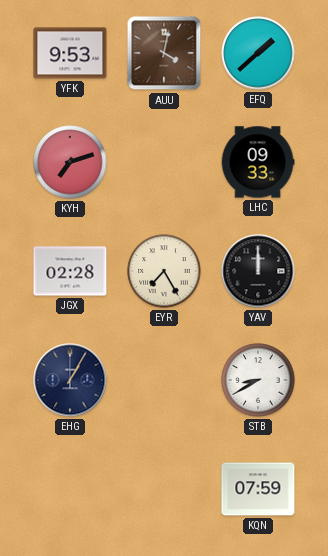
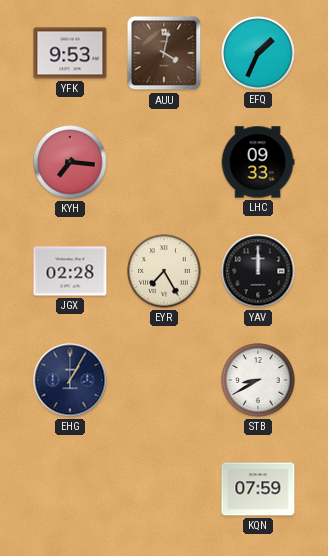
EFQ: 1:38 -> 1:34 (258, 53)
KYH: 7:12 -> 7:16 (70, 162)
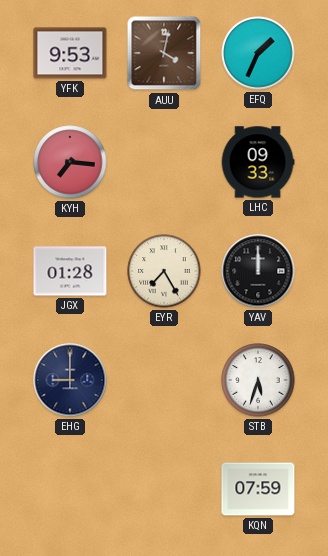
JGX: 02:28 -> 01:28 (70, 271)
EHG: 1:05 -> 9:00 (70, 380)
STB: 8:40 -> 5:33 (258, 380)
